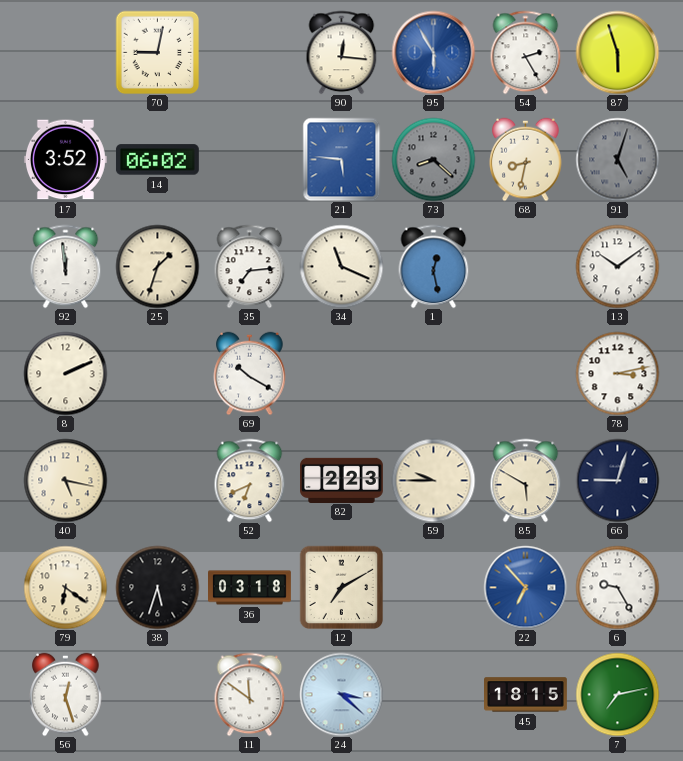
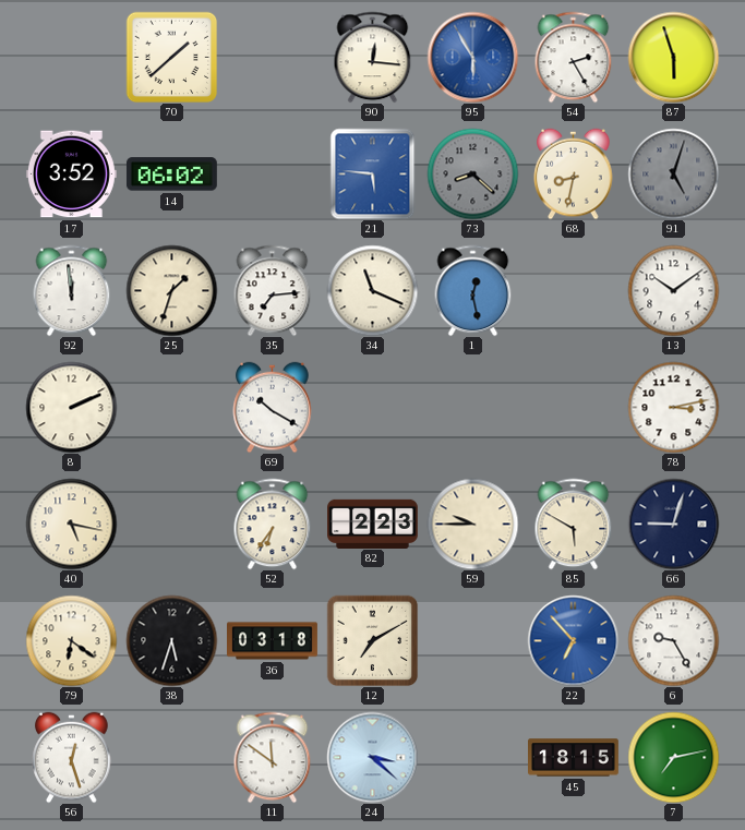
70: 9:02 -> 1:38 (171, 57)
52: 6:41 -> 6:36 (273, 524)
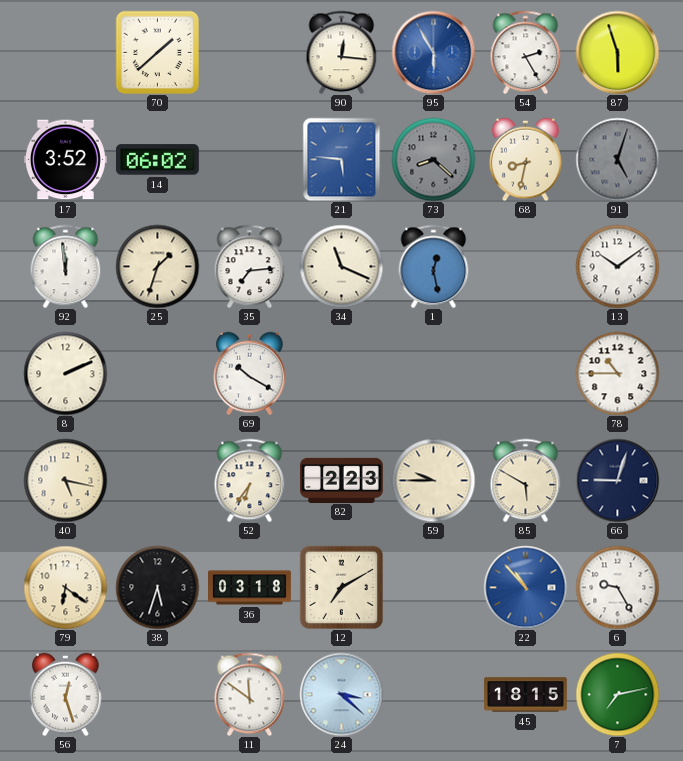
78: 3:13 -> 10:45 (617, 373)
22: 6:53 -> 10:53 (525, 587)
